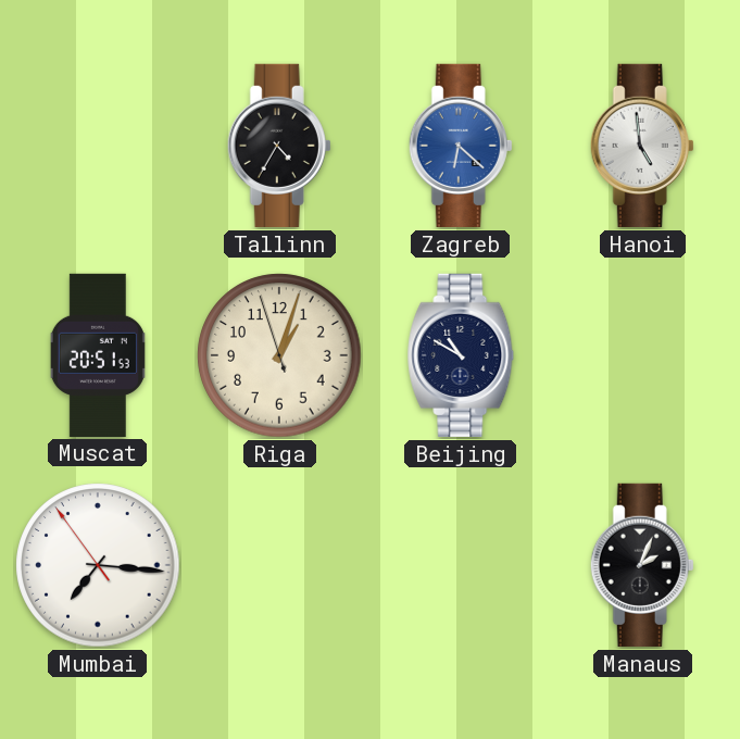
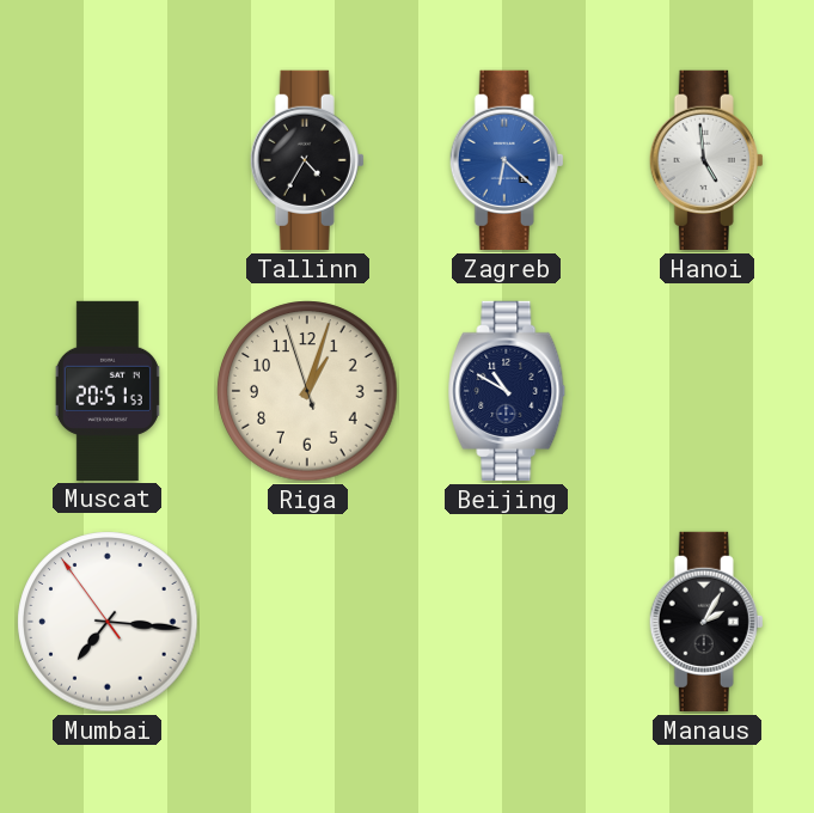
Manaus: 2:04 -> 2:05 (706, 622)
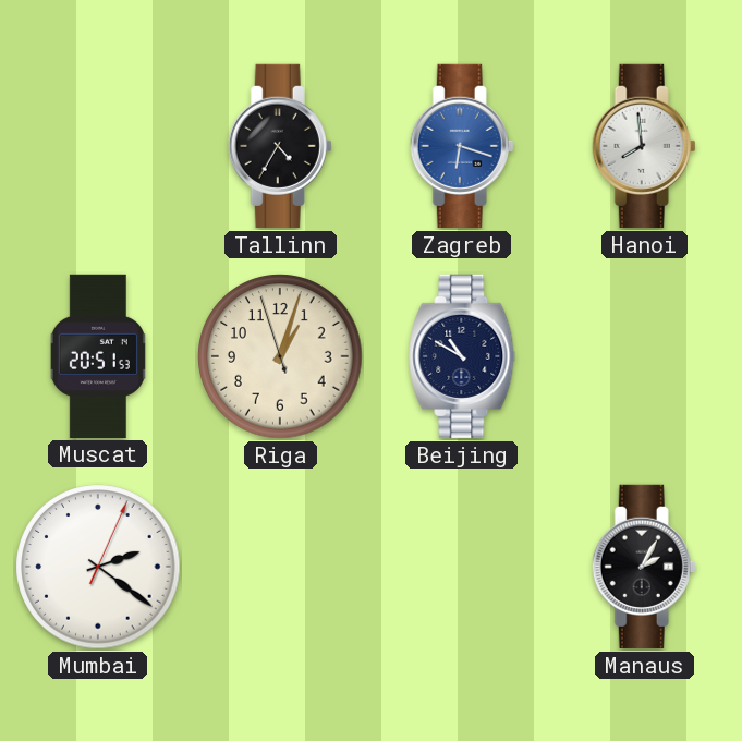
Zagreb: 6:22 -> 6:18 (462, 146)
Hanoi: 4:59 -> 7:59 (644, 146)
Mumbai: 7:15 -> 2:21 (98, 567)
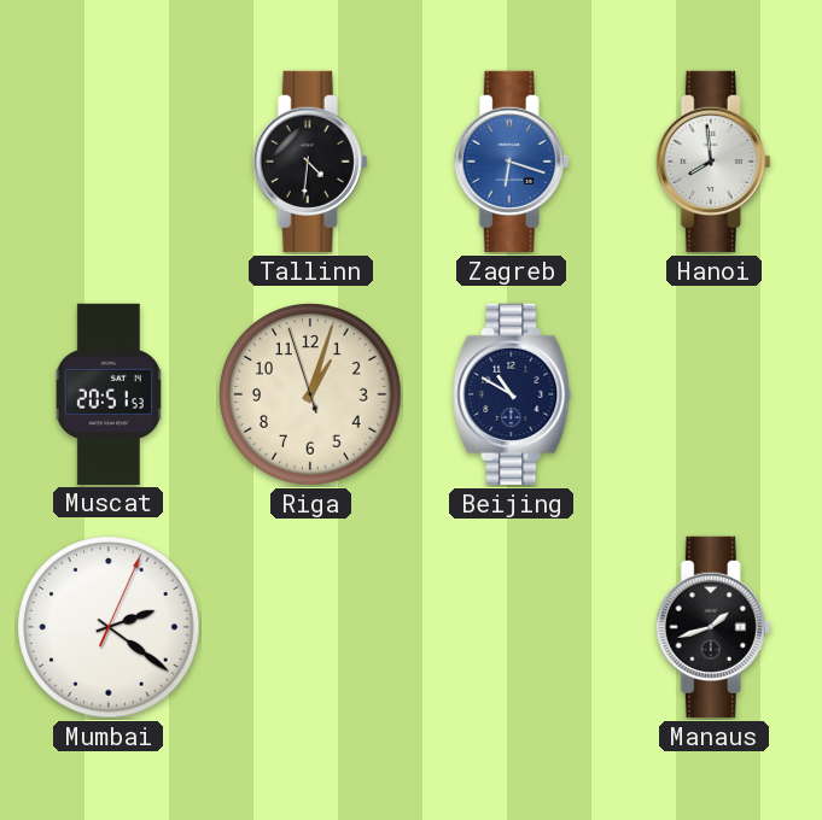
Tallinn: 4:35 -> 4:31 (310, 162)
Manaus: 2:05 -> 1:42 (713, 627)
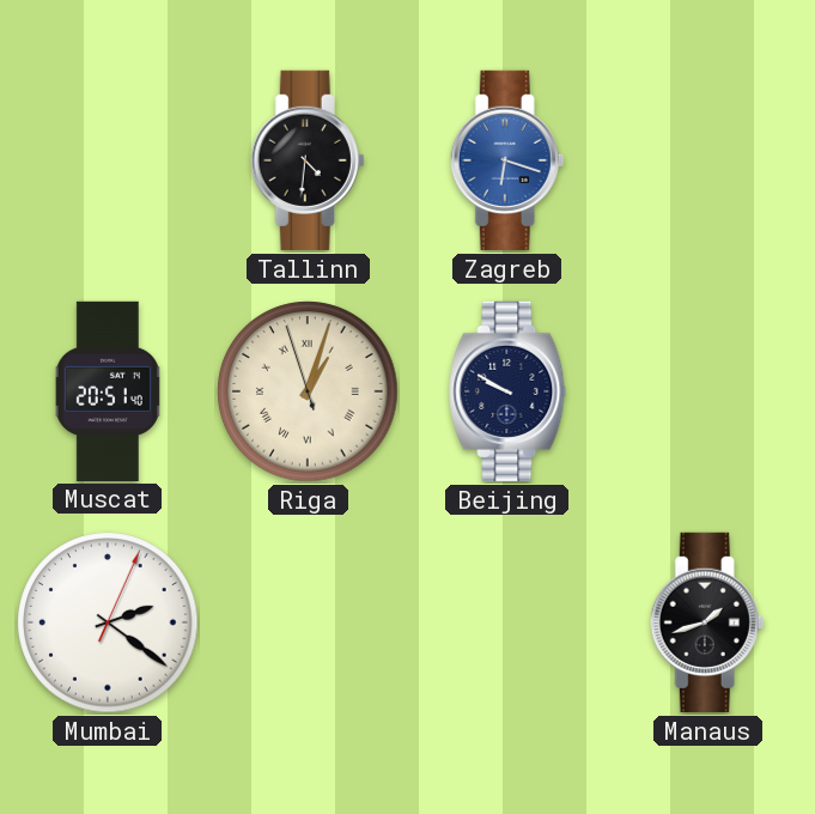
Hanoi: 7:59 -> none (713, 162)
Muscat: 20:51:53 -> 20:51:40 (108, 390)
Riga numerals: Arabic -> Roman (308, 391)
Beijing: 10:50 -> 9:50 (507, 391)
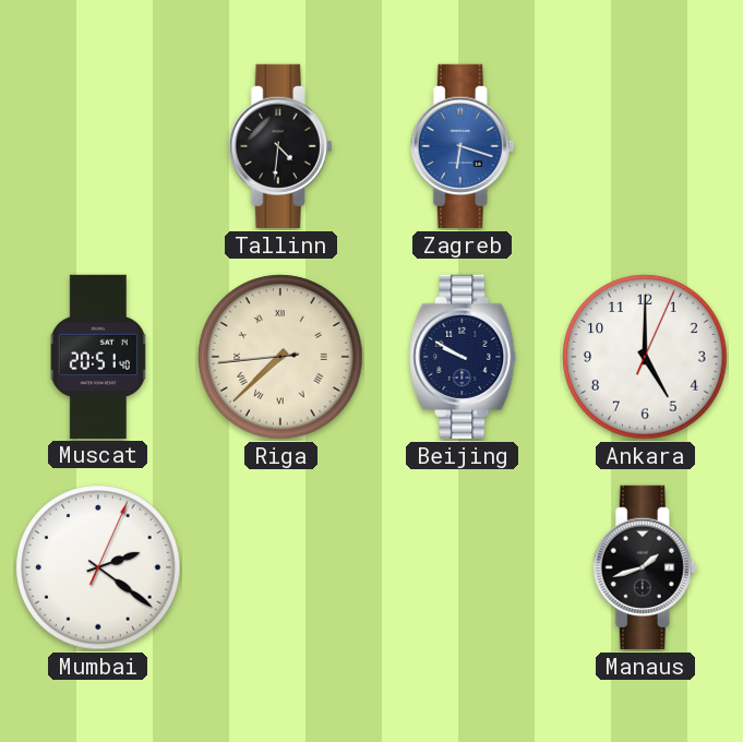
Riga: 1:02 -> 7:37 (280, 357)
Ankara: none -> 5:00 (645, 357)
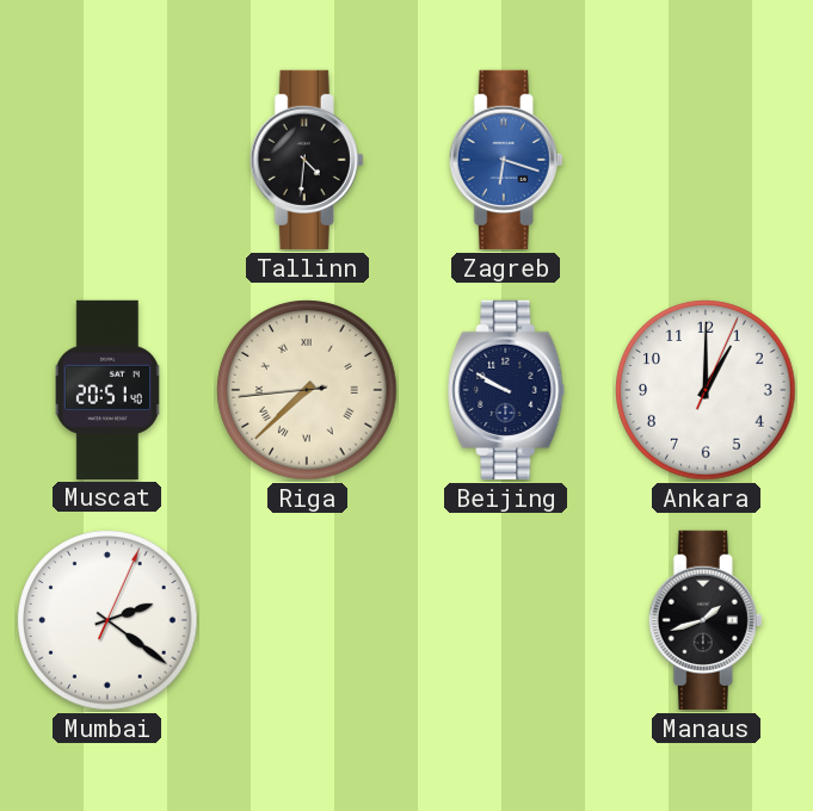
Ankara: 5:00 -> 1:00 (706, 390)
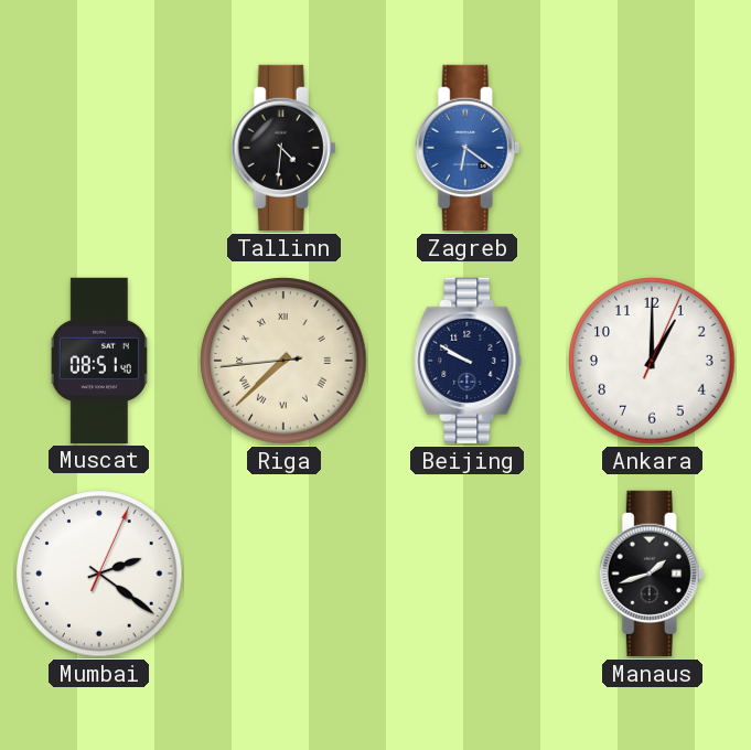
Zagreb: 6:18 -> 6:21 (468, 148)
Muscat: 20:51 -> 08:51 (99, 360)
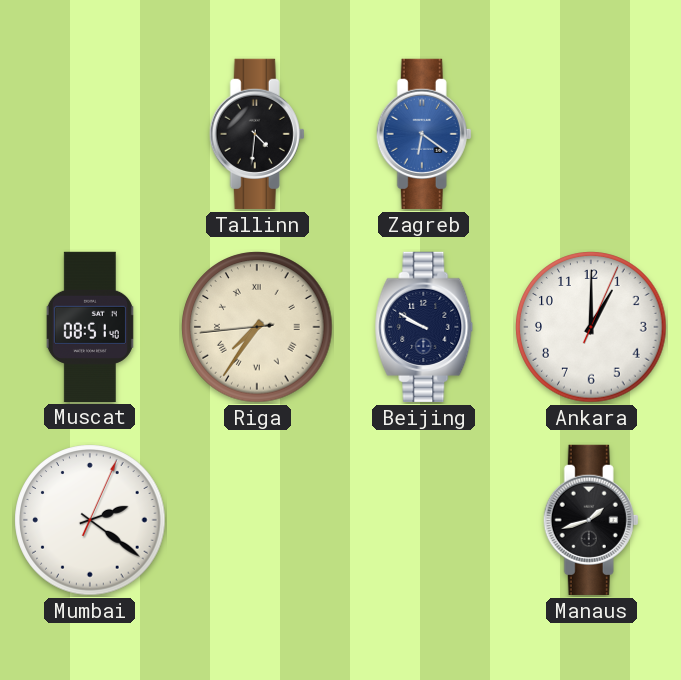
Riga: 7:37 -> 7:35 (257, 327)
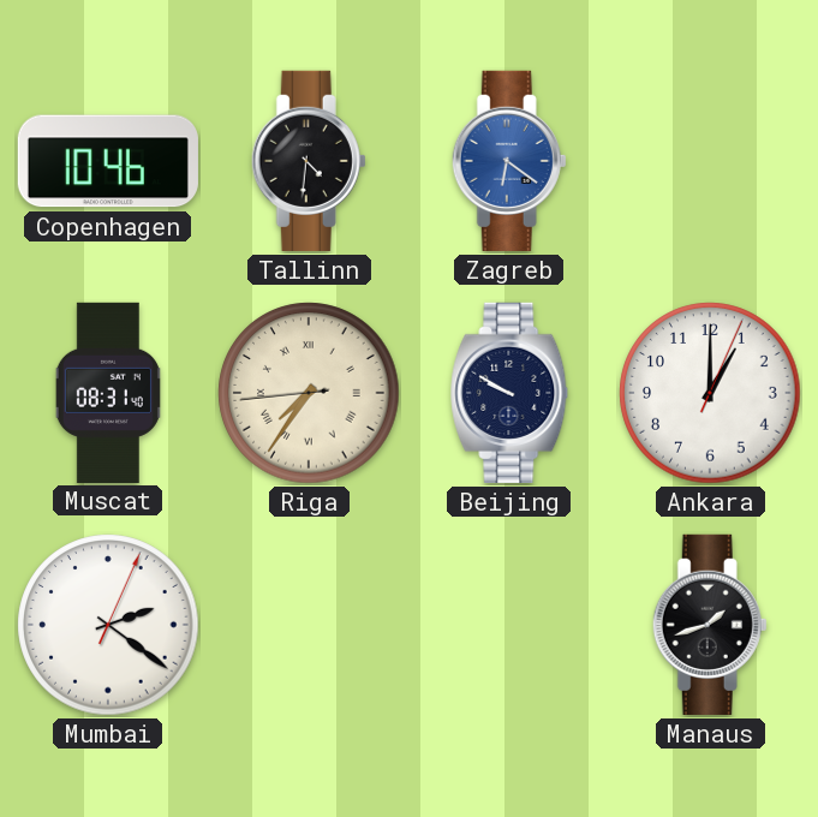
Copenhagen: none -> 10:46 (108, 161)
Muscat: 08:51 -> 08:31 (108, 392)
